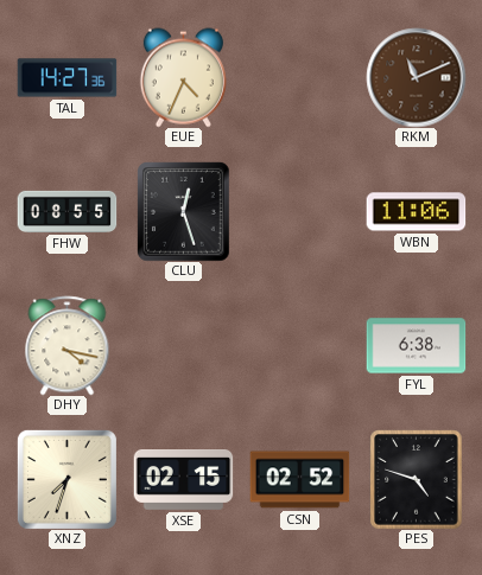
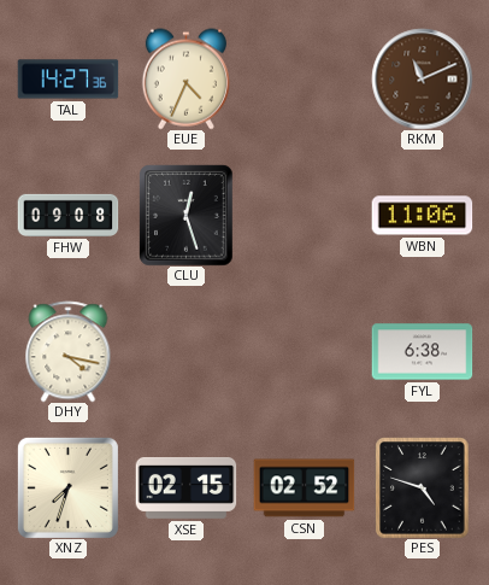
FHW: 08:55 -> 09:08 (67, 215)
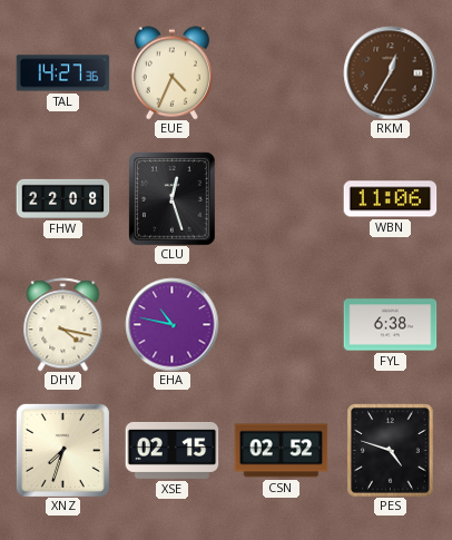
RKM: 11:11 -> 12:35 (390, 72)
FHW: 09:08 -> 22:08 (62, 198)
EHA: none -> 10:47 (171, 324)
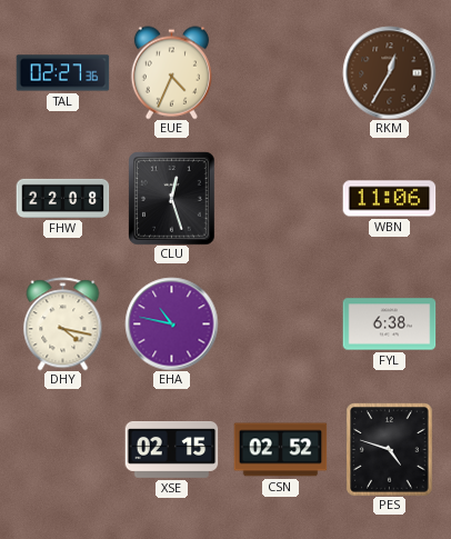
TAL: 14:27 -> 02:27 (62, 73)
XNZ: 7:33 -> none (62, 450)
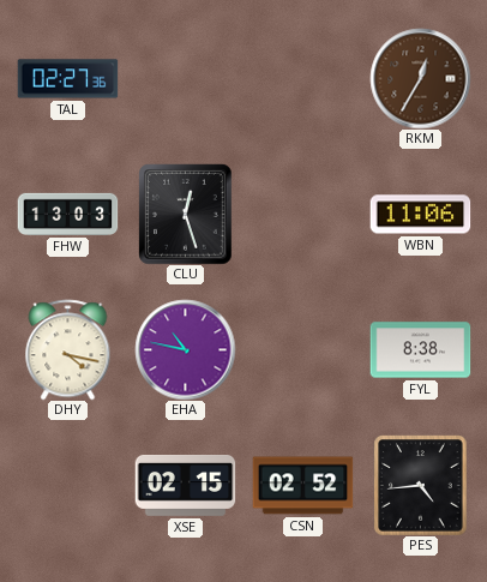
EUE: 4:34 -> none (171, 72)
FHW: 22:08 -> 13:03 (67, 214)
FYL: 6:38 -> 8:38 (420, 350)
PES: 4:48 -> 4:44 (421, 485)
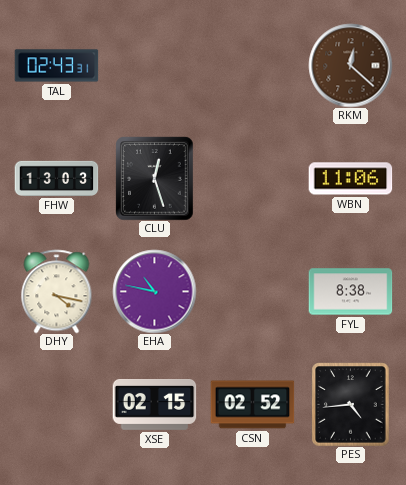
TAL: 02:27 -> 02:43 (56, 66)
RKM: 12:35 -> 12:22 (350, 65)
